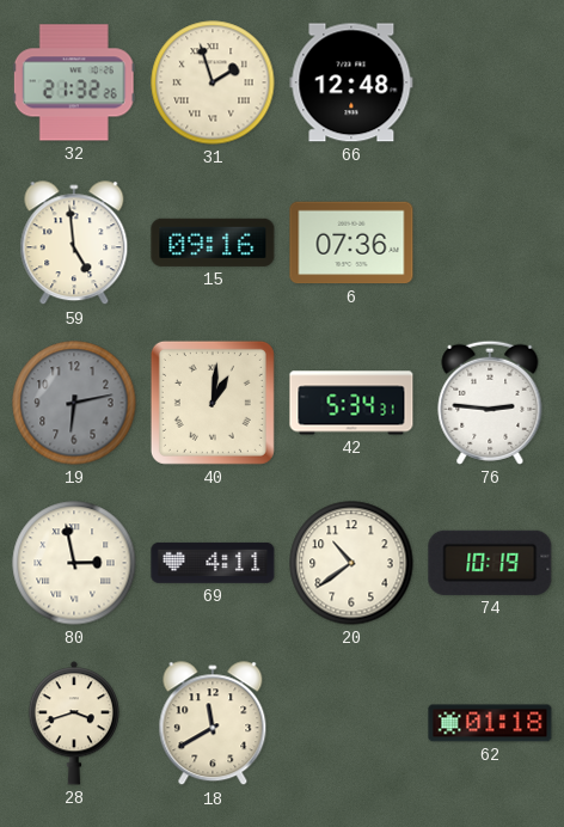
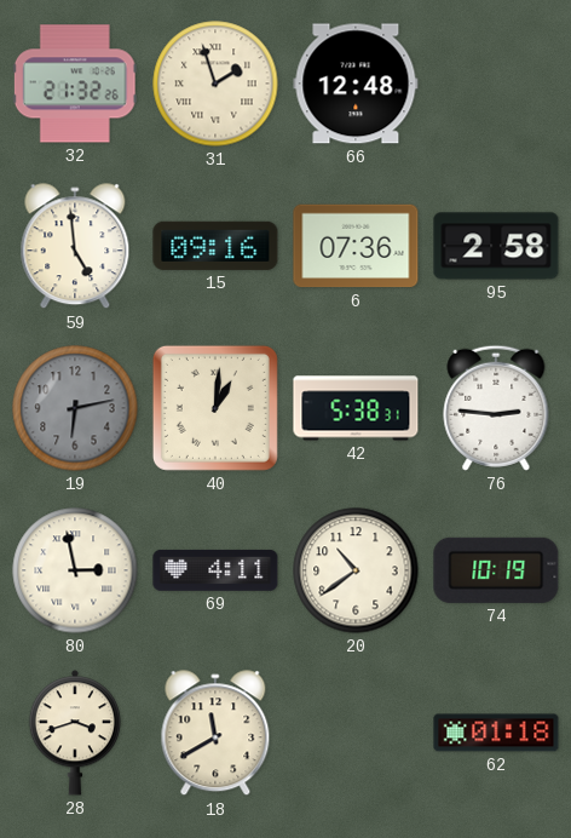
95: none -> 2:58 (496, 246)
42: 5:34 -> 5:38 (356, 408)
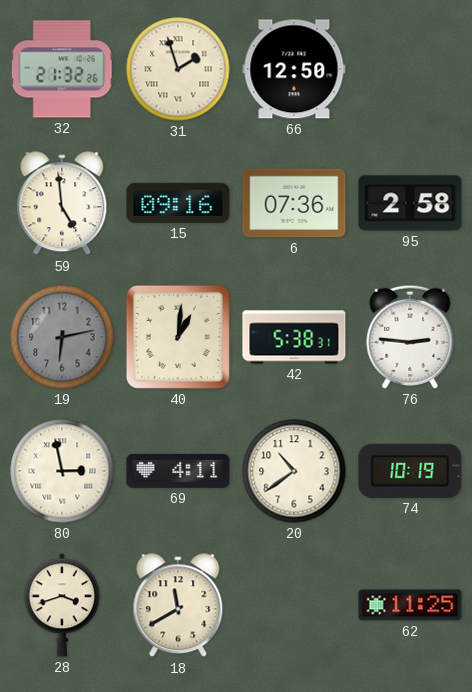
66: 12:48 -> 12:50 (294, 69)
62: 01:18 -> 11:25 (410, 605)
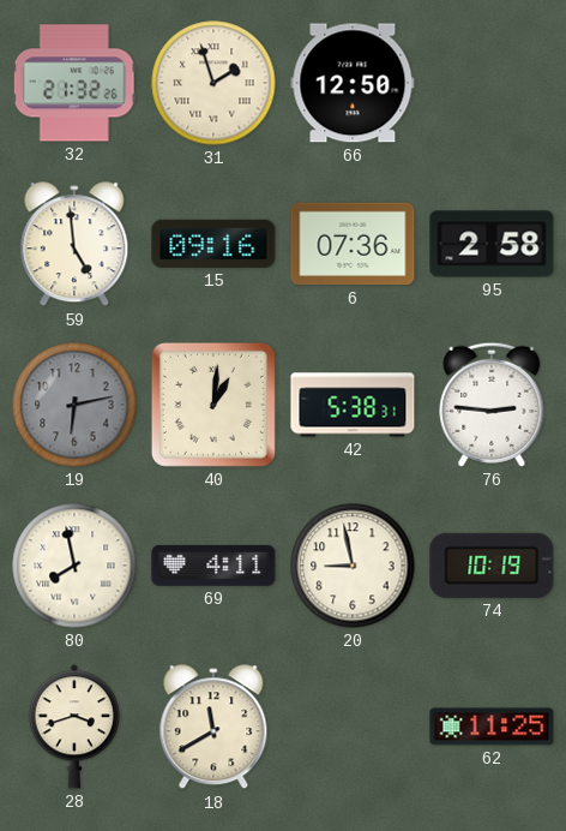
80: 2:58 -> 7:58 (74, 566)
20: 10:39 -> 8:58 (353, 566)
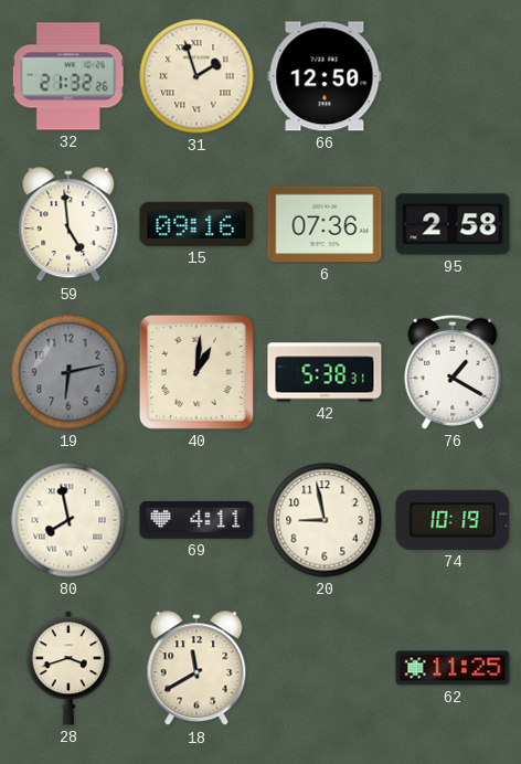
76: 2:46 -> 1:20 (453, 372)
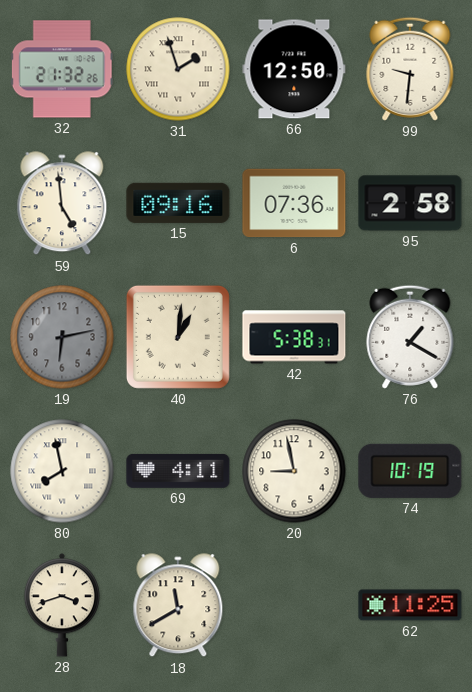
99: none -> 9:31 (410, 69)
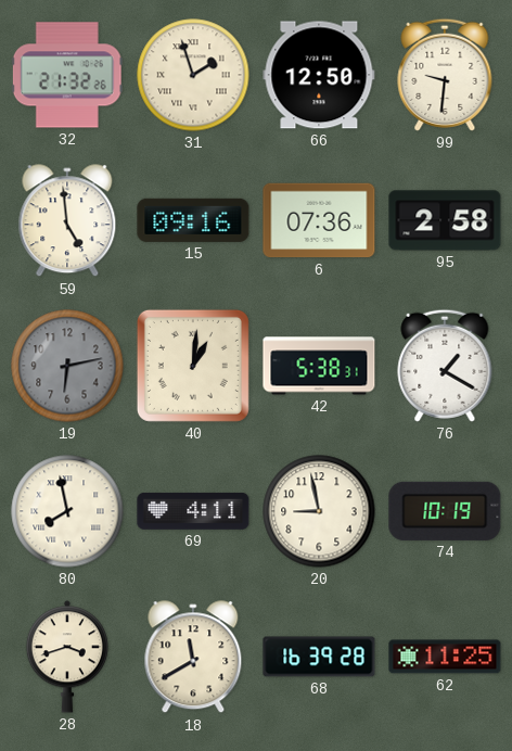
68: none -> 16:39 (319, 657)
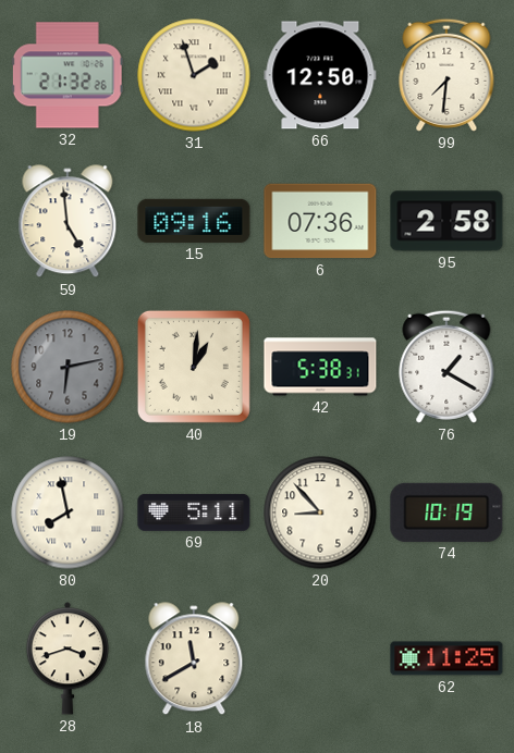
99: 9:31 -> 7:31 (446, 75)
69: 4:11 -> 5:11 (194, 513)
20: 8:58 -> 8:53 (320, 513)
68: 16:39 -> none (319, 657)
